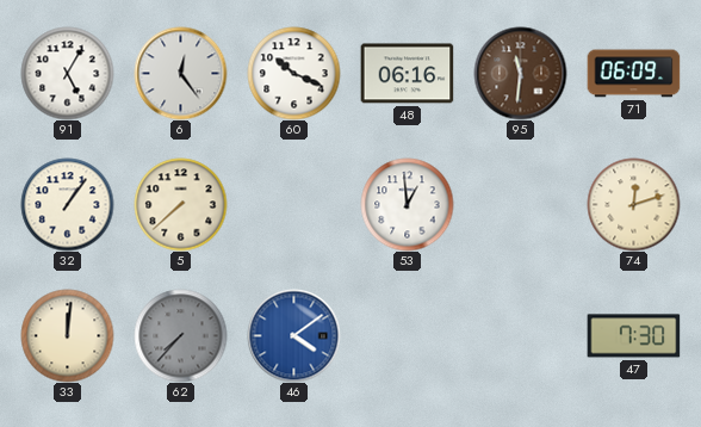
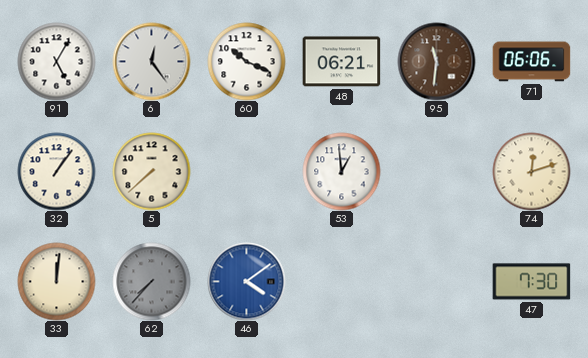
48: 06:16 -> 06:21 (341, 62)
71: 06:09 -> 06:06 (531, 62)
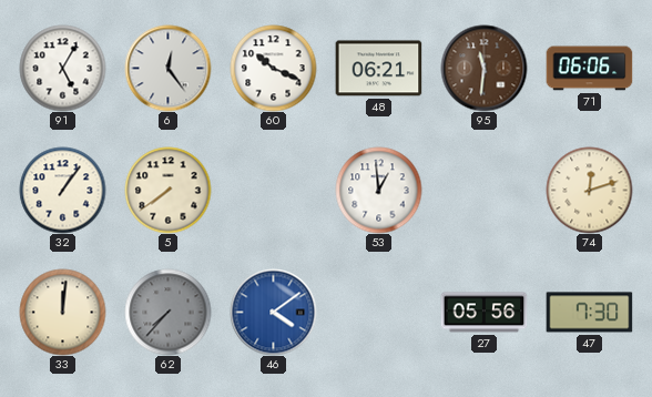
5: 7:38 -> 7:39 (167, 190)
27: none -> 05:56 (483, 313)
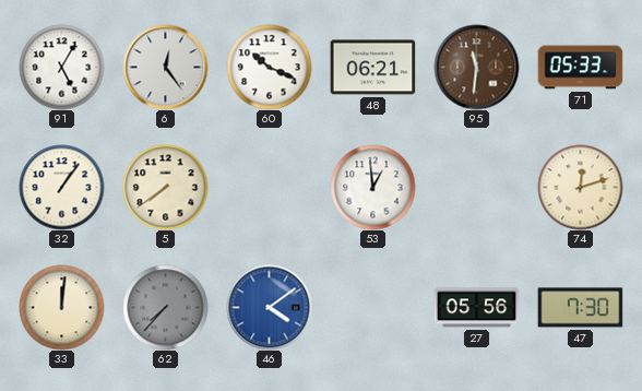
71: 06:06 -> 05:33 (580, 68)
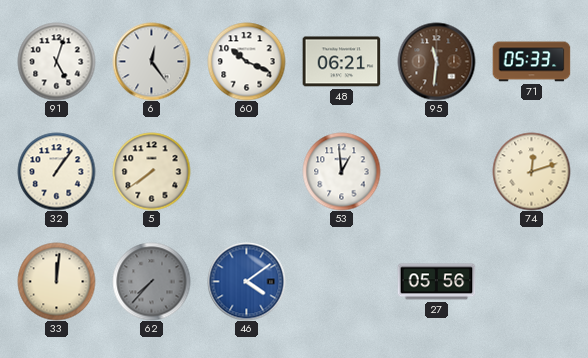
91: 5:05 -> 5:03 (56, 61)
47: 7:30 -> none (580, 308)
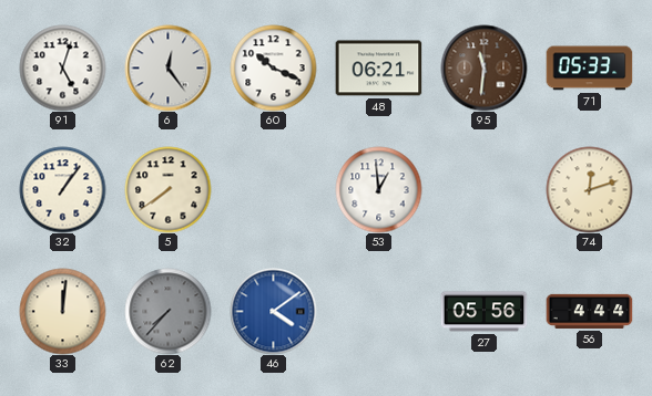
56: none -> 4:44 (589, 311)
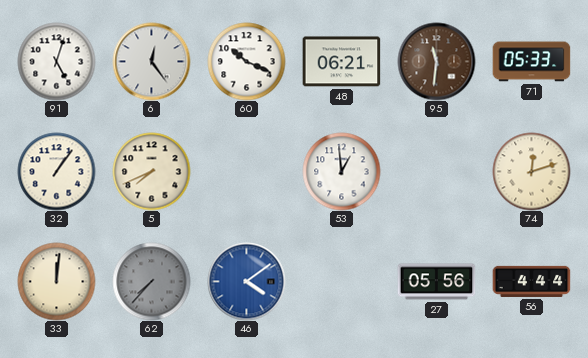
5: 7:39 -> 7:41 (151, 171)
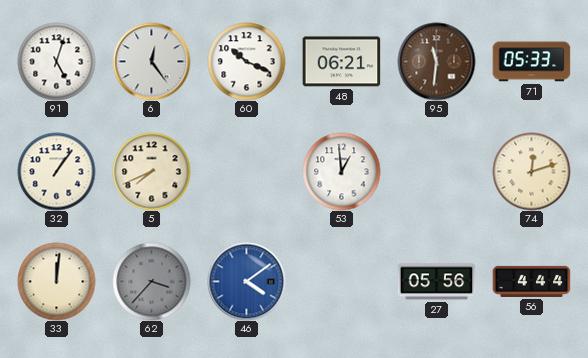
62: 7:37 -> 3:37 (151, 281)
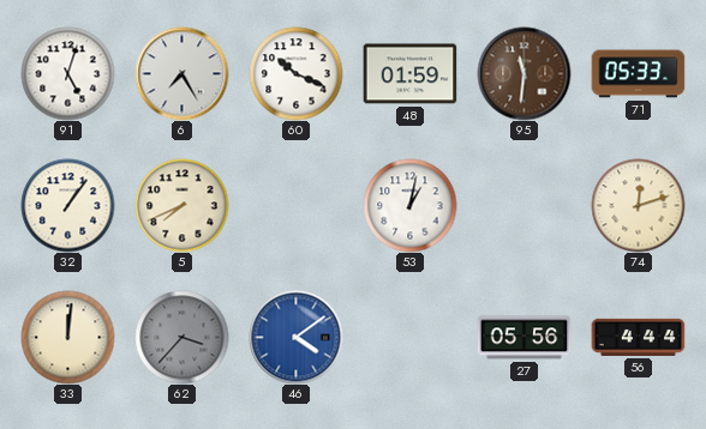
6: 12:24 -> 7:25 (181, 73)
48: 06:21 -> 01:59 (409, 74)
53: 12:59 -> 1:02 (409, 205)
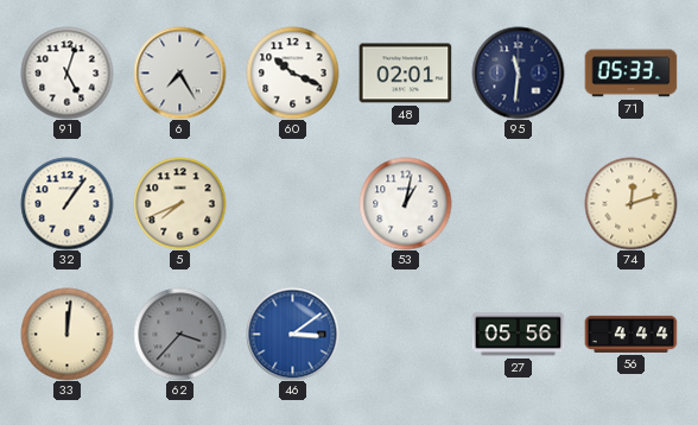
48: 01:59 -> 02:01 (405, 74)
95 dial: brown -> navy (518, 72)
46: 4:09 -> 3:09 (292, 334)
